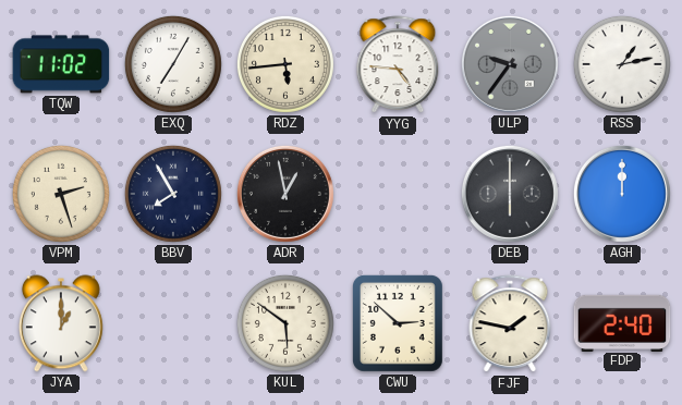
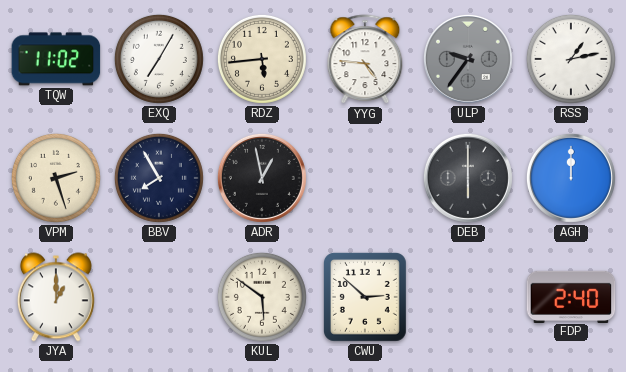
FJF: 1:47 -> none (510, 324)
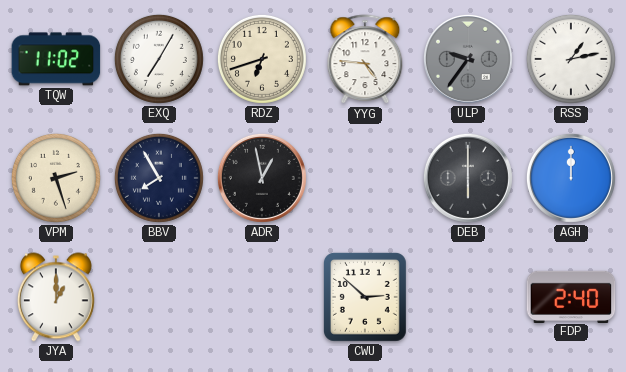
RDZ: 5:44 -> 6:42 (262, 59)
KUL: 5:51 -> none (262, 297)
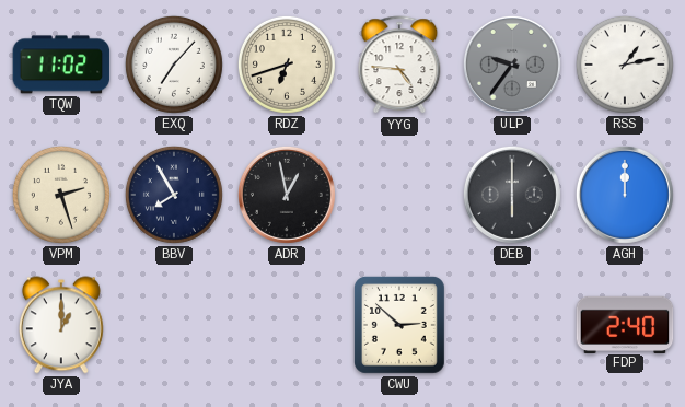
EXQ: 7:05 -> 7:07 (174, 65)
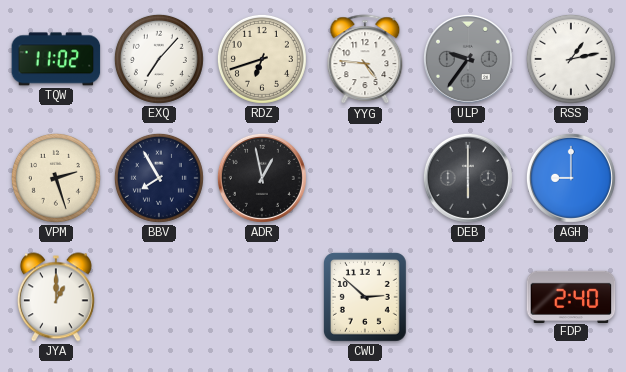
AGH: 12:00 -> 9:00 (571, 178)
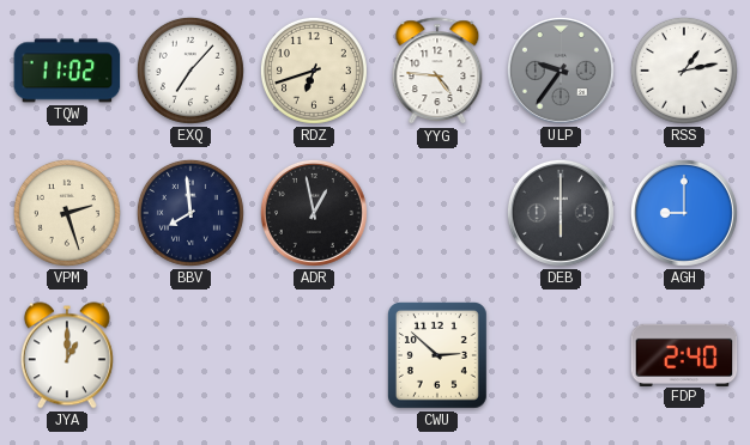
BBV: 7:55 -> 7:59 (190, 213)
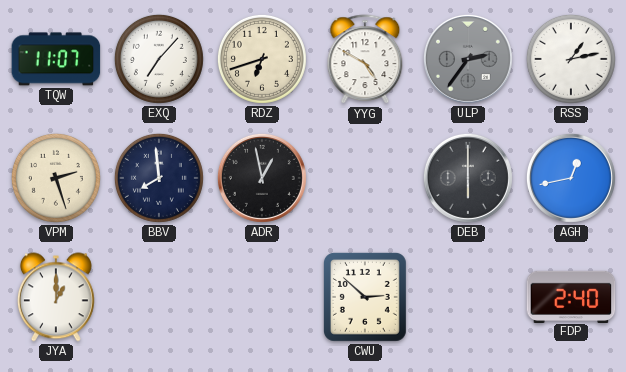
TQW: 11:02 -> 11:07 (56, 59)
YYG: 4:46 -> 4:50 (365, 60)
ULP: 9:36 -> 2:36 (468, 59)
AGH: 9:00 -> 12:43 (571, 178)
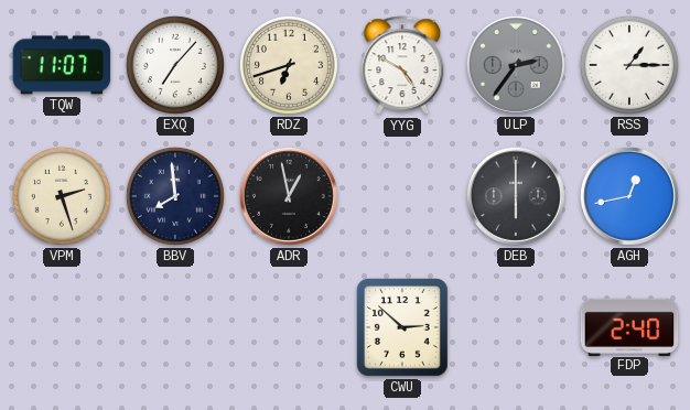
RSS: 1:13 -> 1:15 (629, 65)
JYA: 1:00 -> none (56, 297)
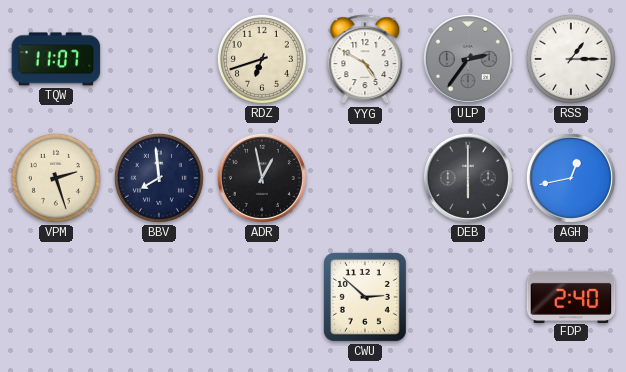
EXQ: 7:07 -> none (175, 65)
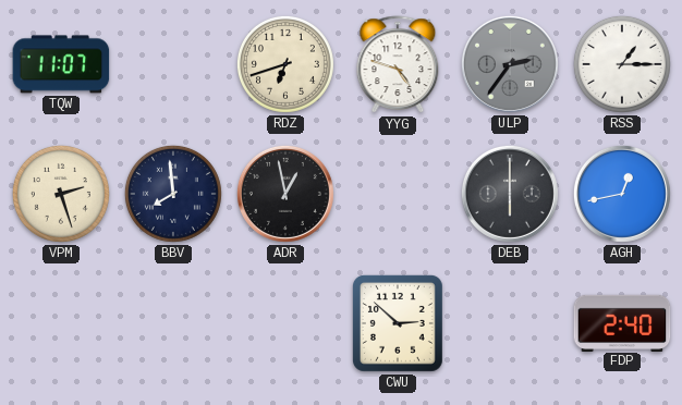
YYG: 4:50 -> 4:48 (398, 65)
